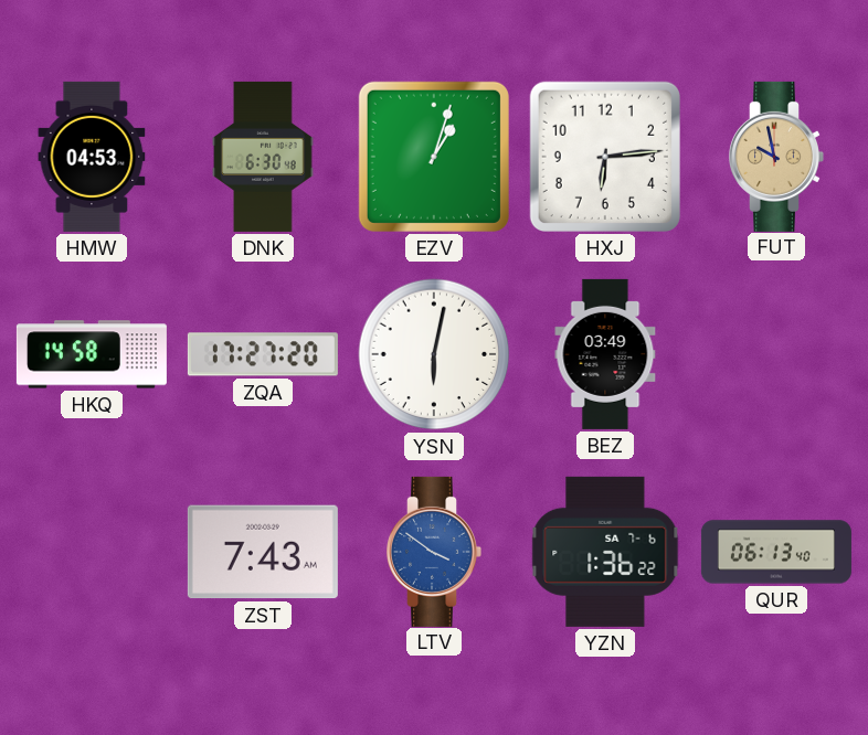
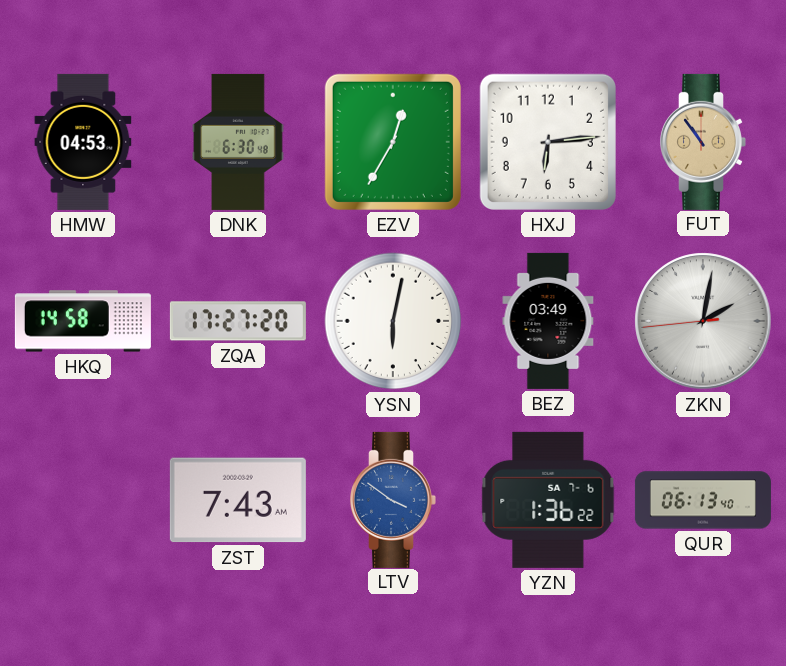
EZV: 1:03 -> 12:35 (393, 142)
FUT: 9:58 -> 10:54 (703, 142)
ZKN: none -> 2:01 (703, 321)
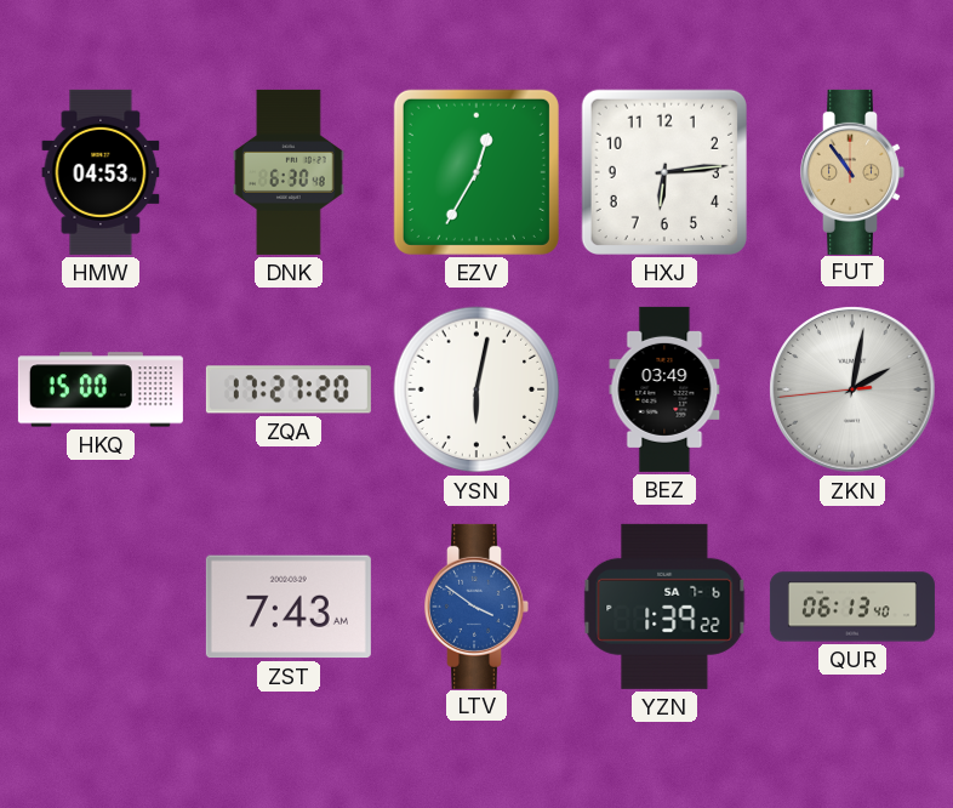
HKQ: 14:58 -> 15:00 (101, 389)
YZN: 1:36 -> 1:39 (664, 607)
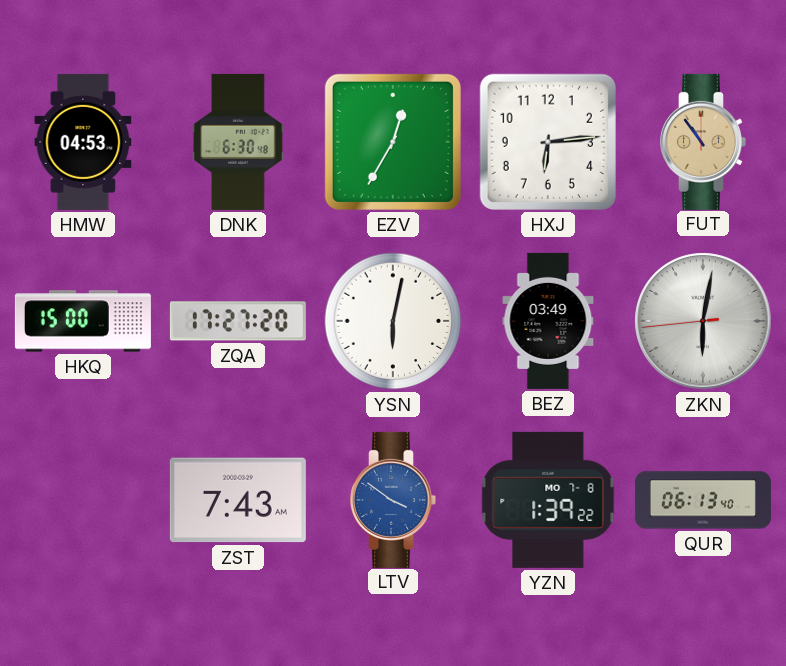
ZKN: 2:01 -> 6:01 (703, 321)
YZN date: SA 7-6 -> MO 7-8 (548, 500)
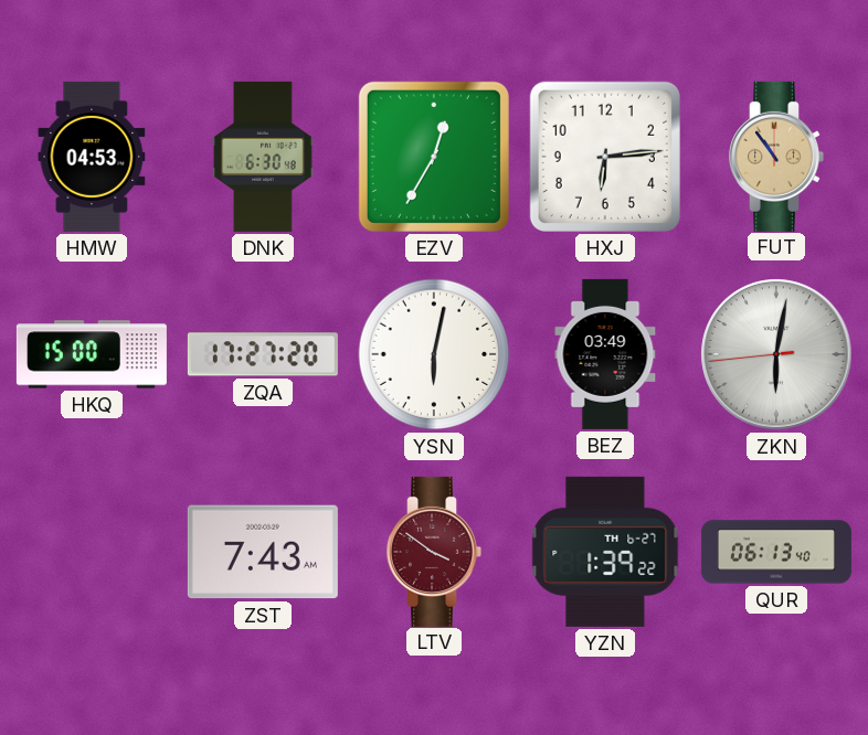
LTV dial: blue -> burgundy (434, 552)
YZN date: MO 7-8 -> TH 6-27 (605, 552)
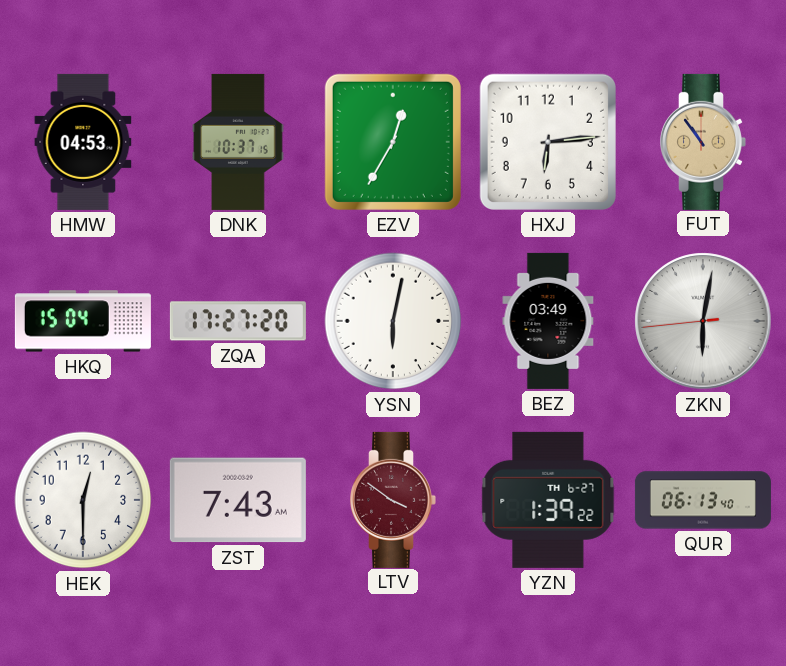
DNK: 6:30 -> 10:37 (238, 142)
HKQ: 15:00 -> 15:04 (83, 321)
HEK: none -> 12:30 (83, 500)
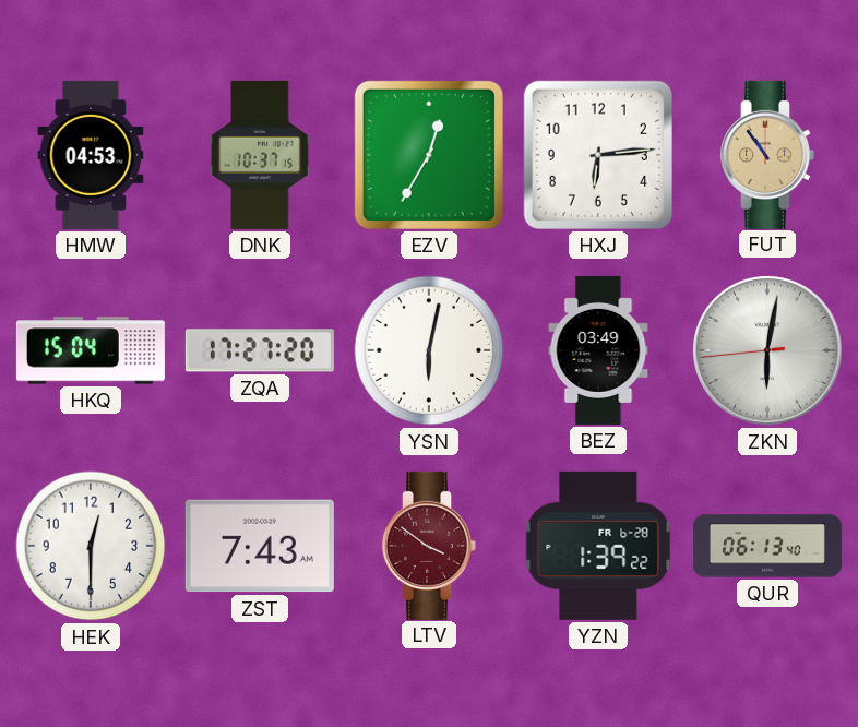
YZN date: TH 6-27 -> FR 6-28 (598, 546)
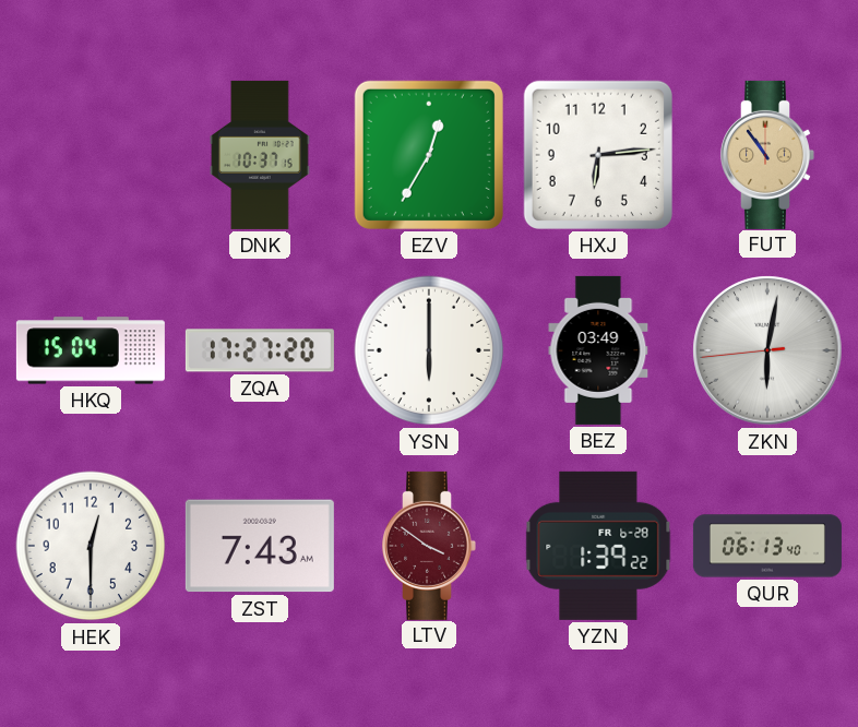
HMW: 04:53 -> none (91, 155)
YSN: 6:02 -> 6:00 (429, 350)
